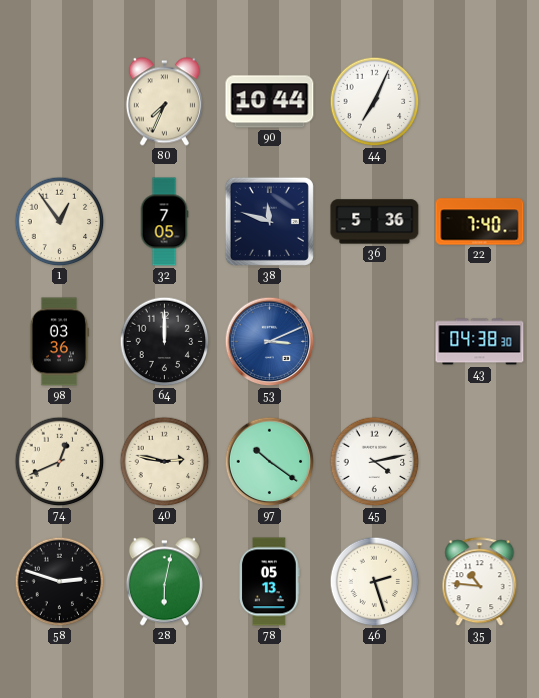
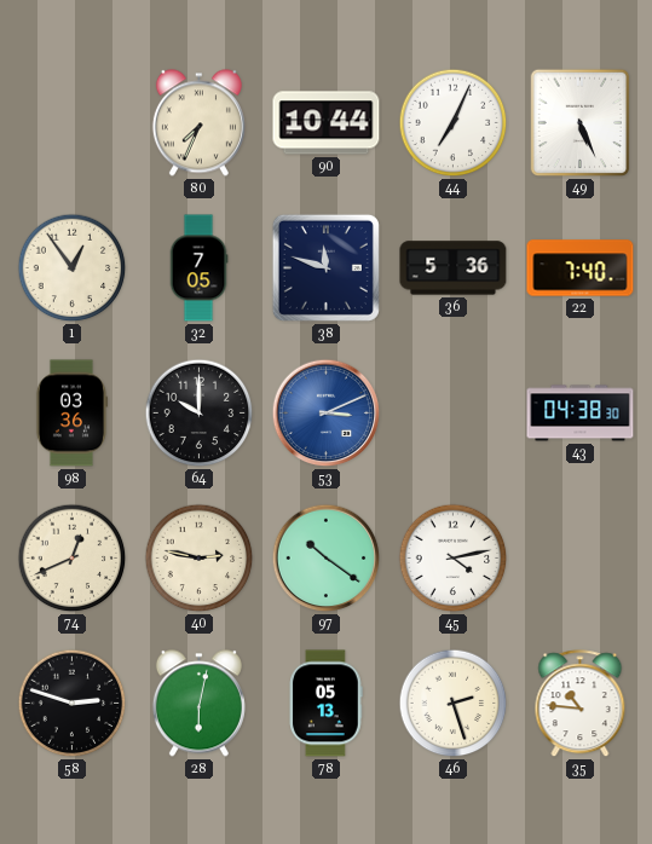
49: none -> 5:26 (581, 123)
64: 12:00 -> 10:00 (200, 414)
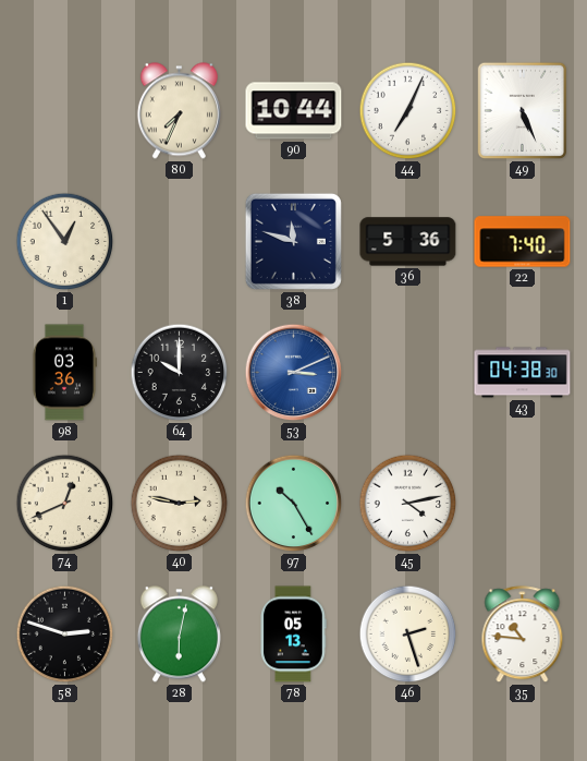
32: 7:05 -> none (198, 268)
97: 10:21 -> 10:25 (294, 504)
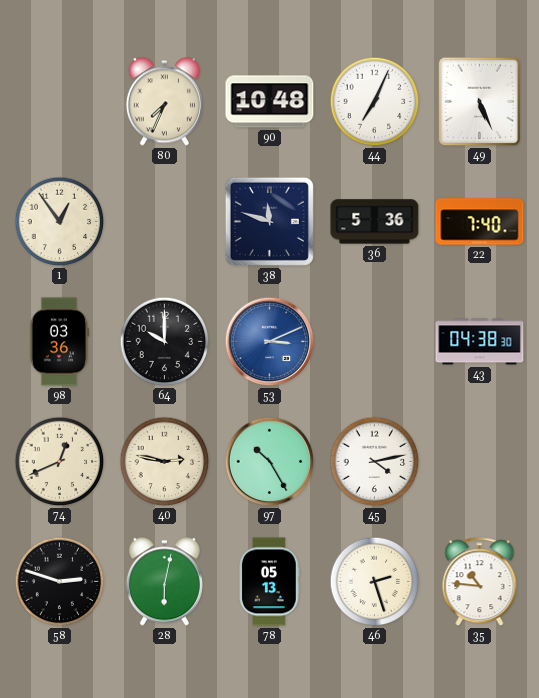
90: 10:44 -> 10:48 (270, 102)
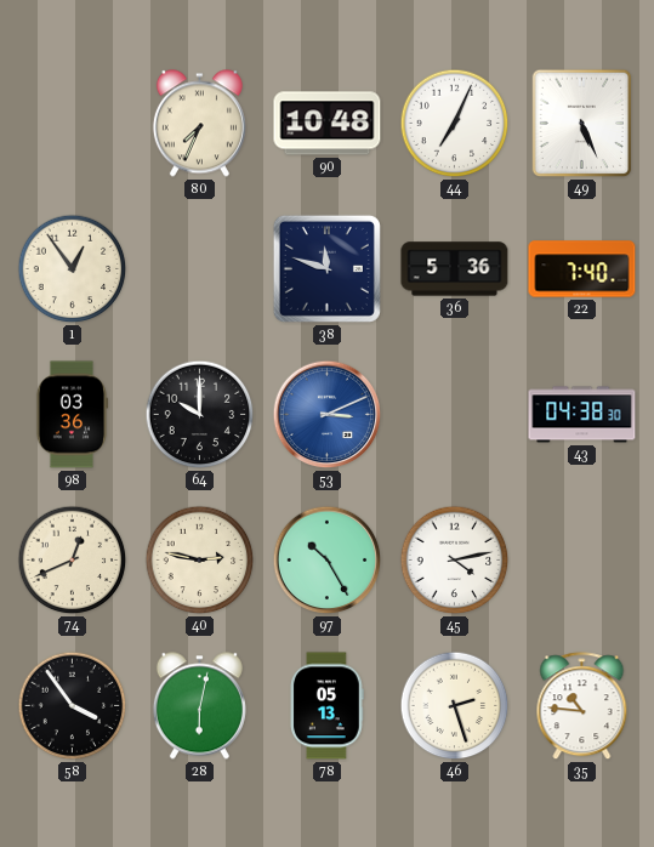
58: 2:48 -> 3:54 (73, 706)
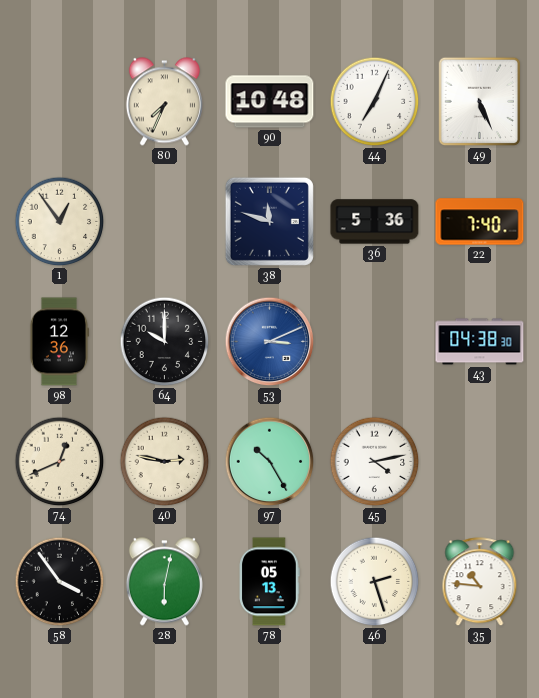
98: 03:36 -> 12:36 (58, 342)
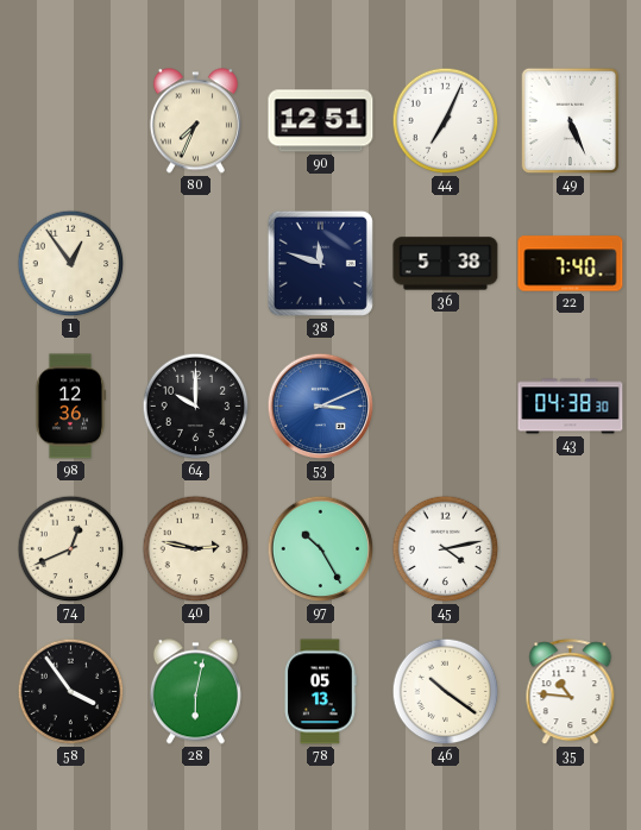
90: 10:48 -> 12:51 (321, 121)
36: 5:36 -> 5:38 (446, 264)
46: 2:27 -> 10:21 (446, 692)
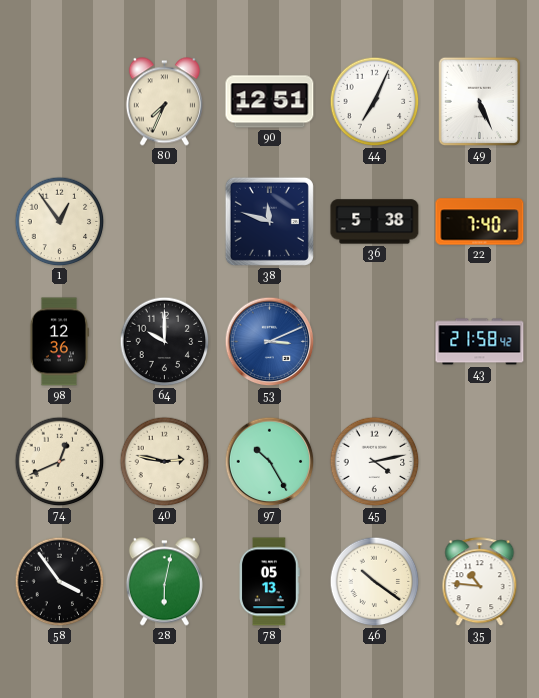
43: 04:38 -> 21:58 (480, 342)
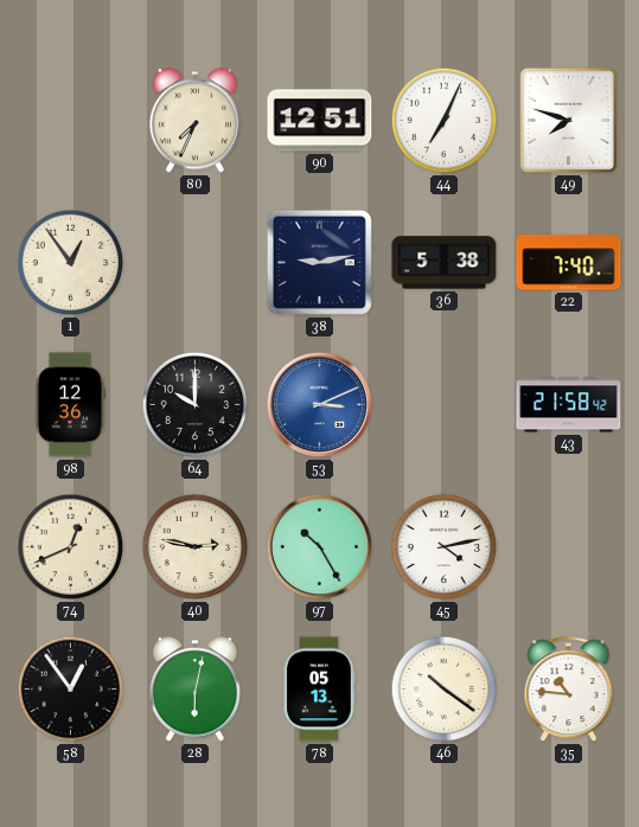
49: 5:26 -> 7:48 (569, 121)
38: 11:48 -> 9:13 (319, 262)
58: 3:54 -> 12:54 (71, 690)
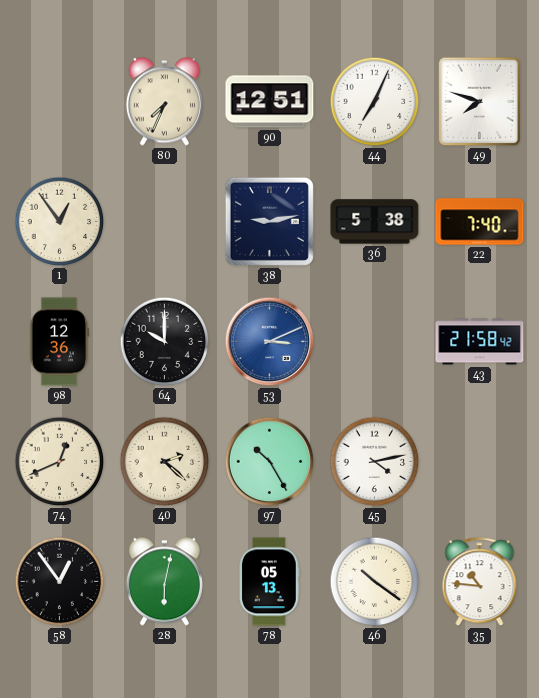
40: 2:47 -> 2:22 (165, 462)
